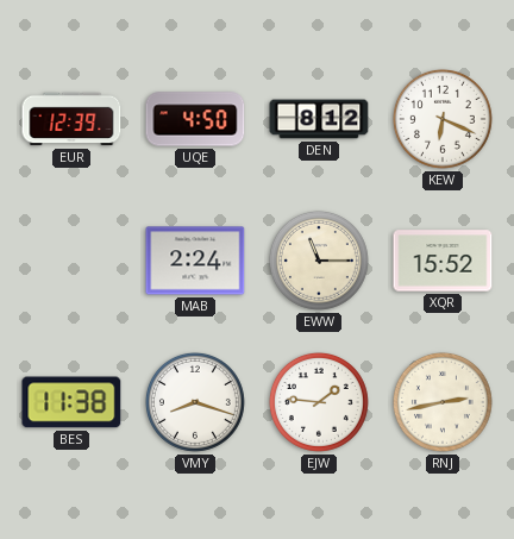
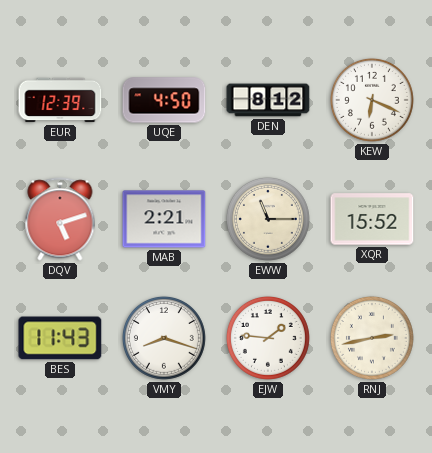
DQV: none -> 5:12 (60, 219)
MAB: 2:24 -> 2:21 (164, 219)
BES: 11:38 -> 11:43 (60, 338)
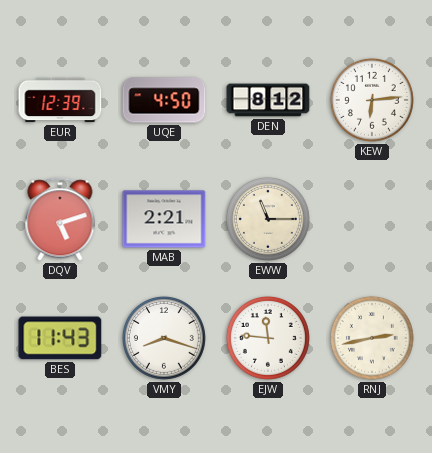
KEW: 6:19 -> 6:14 (372, 100)
XQR: 15:52 -> none (372, 219)
EJW: 1:46 -> 11:46 (268, 338)
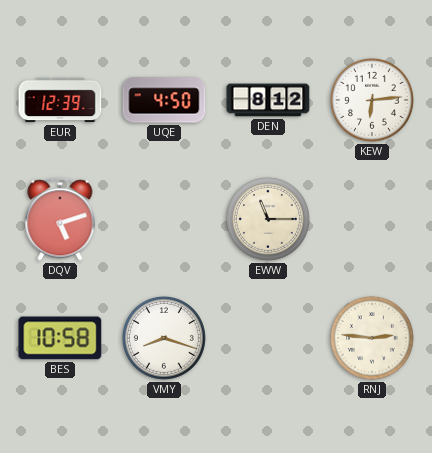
MAB: 2:21 -> none (164, 219)
BES: 11:43 -> 10:58 (60, 338)
EJW: 11:46 -> none (268, 338)
RNJ: 2:43 -> 2:46 (372, 338)
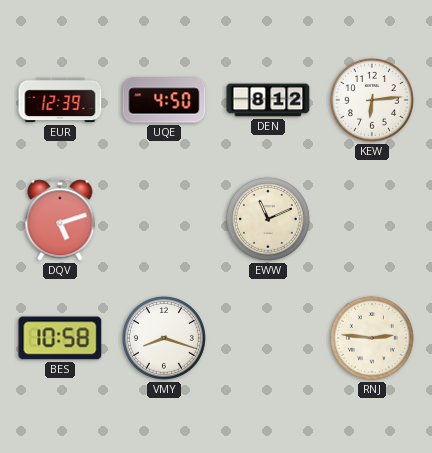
EWW: 11:15 -> 11:11 (268, 219)
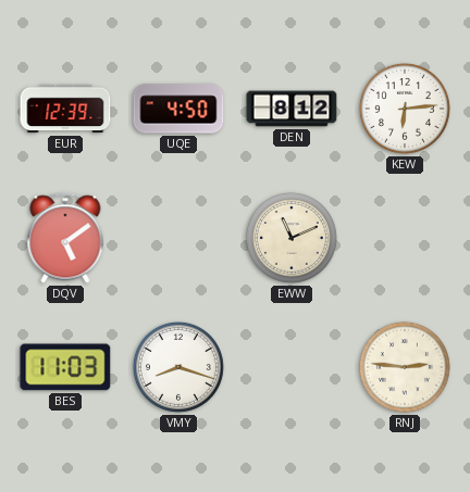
DQV: 5:12 -> 5:09 (65, 238)
BES: 10:58 -> 11:03 (65, 367)
